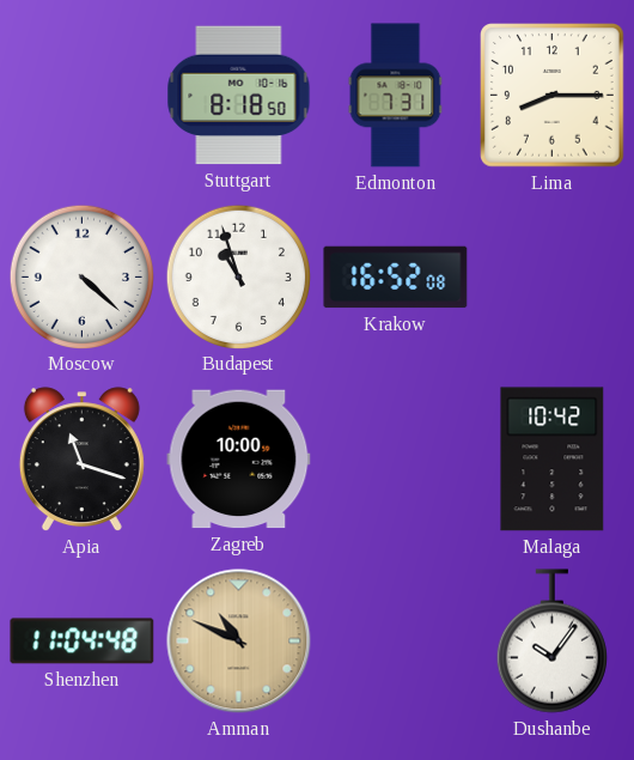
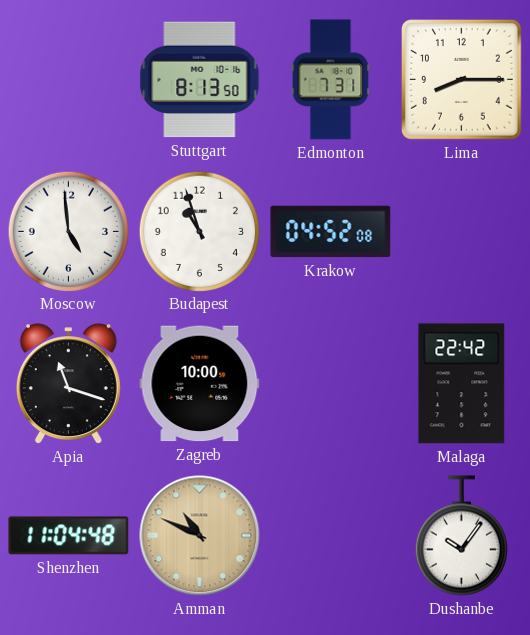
Stuttgart: 8:18 -> 8:13 (200, 80)
Moscow: 4:22 -> 4:59 (68, 231)
Krakow: 16:52 -> 04:52 (331, 232)
Malaga: 10:42 -> 22:42 (462, 384)
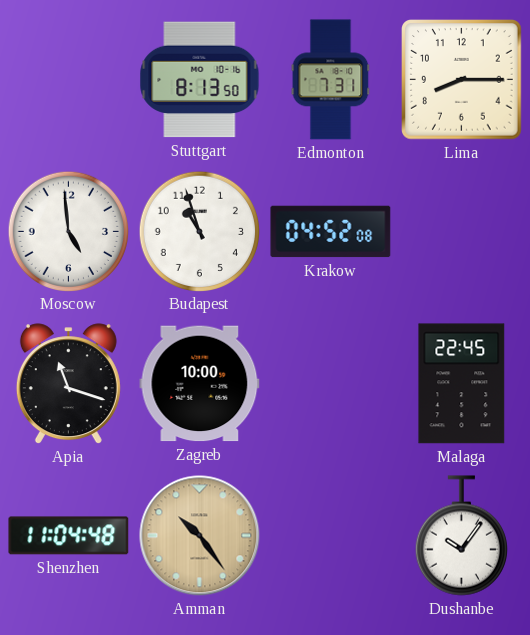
Malaga: 22:42 -> 22:45 (462, 384)
Amman: 10:49 -> 10:24 (200, 536)
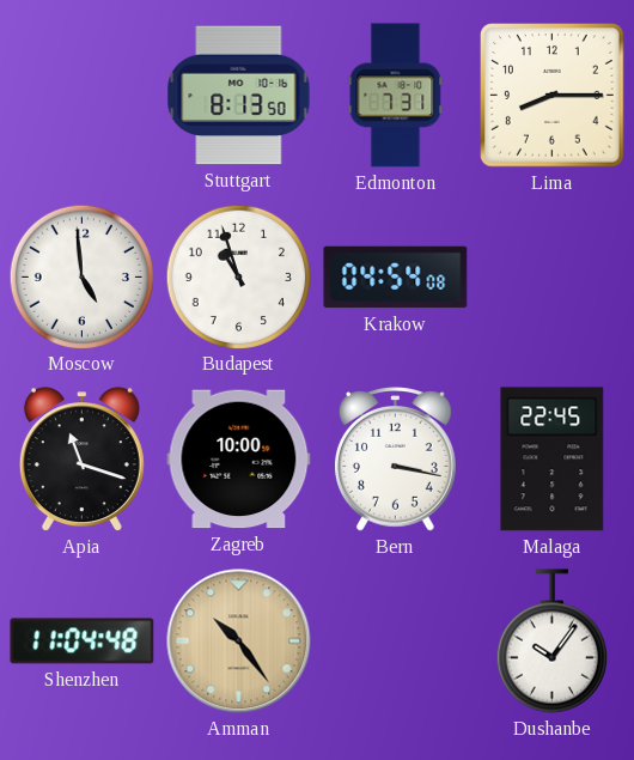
Krakow: 04:52 -> 04:54 (396, 278)
Bern: none -> 3:17 (396, 460)
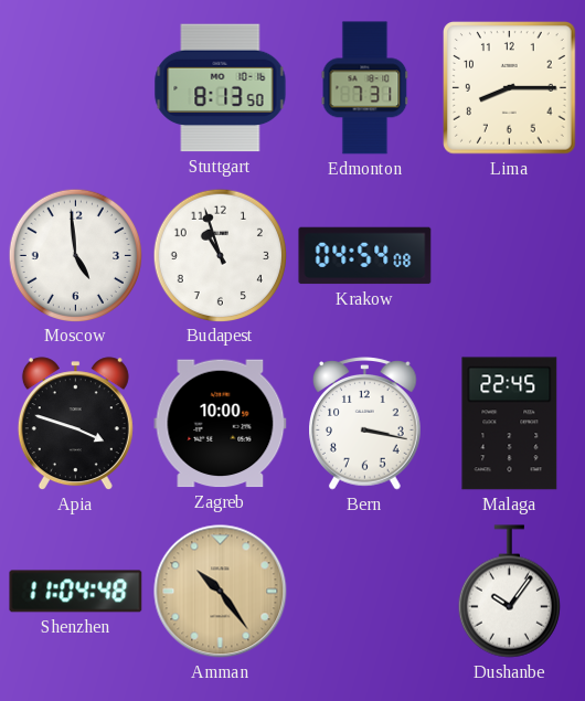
Apia: 11:18 -> 3:48 (75, 424)
